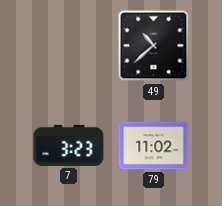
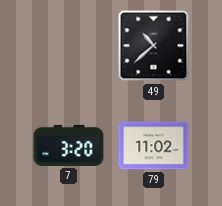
7: 3:23 -> 3:20 (69, 145)
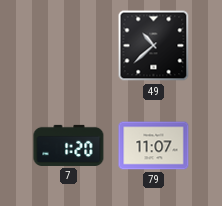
7: 3:20 -> 1:20 (69, 145)
79: 11:02 -> 11:07 (154, 146)
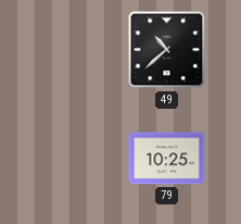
7: 1:20 -> none (69, 145)
79: 11:07 -> 10:25 (167, 159)
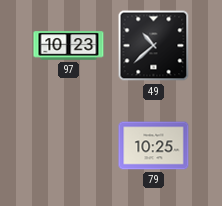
97: none -> 10:23 (69, 46)
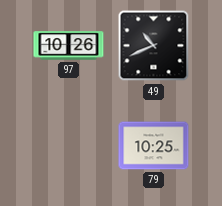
97: 10:23 -> 10:26 (69, 46)
49: 10:38 -> 10:41 (154, 46)
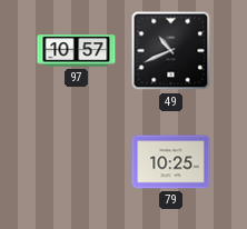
97: 10:26 -> 10:57 (77, 51)
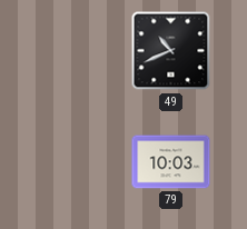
97: 10:57 -> none (77, 51)
79: 10:25 -> 10:03 (171, 162)
